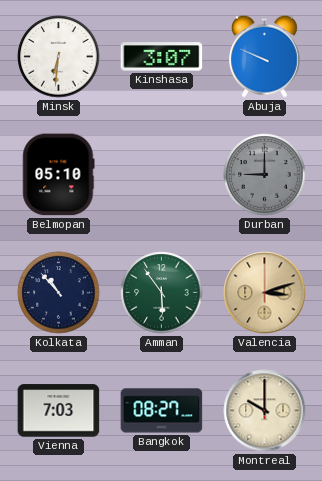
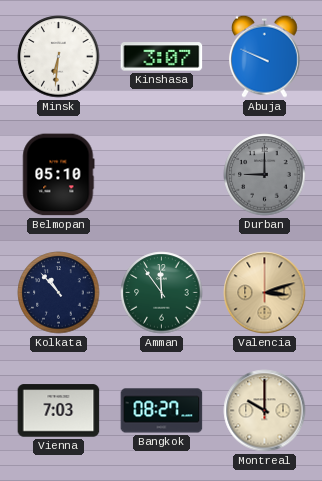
Amman: 5:54 -> 11:54 (162, 293)
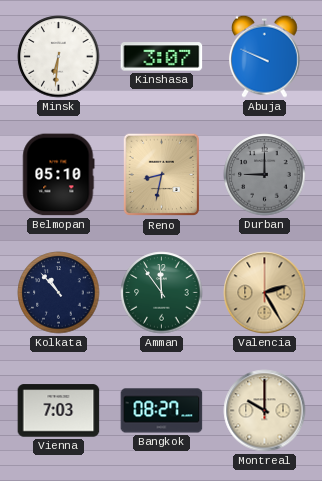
Reno: none -> 8:32 (162, 175)
Valencia: 3:12 -> 2:25 (265, 293)
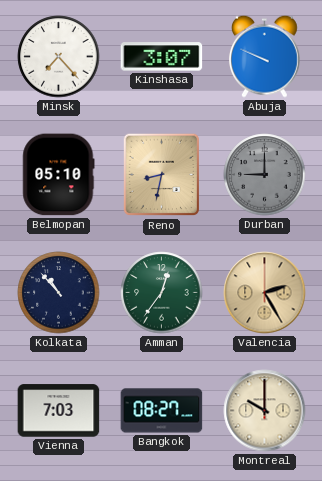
Minsk: 6:31 -> 7:23 (59, 57)
Amman: 11:54 -> 12:36 (162, 293)
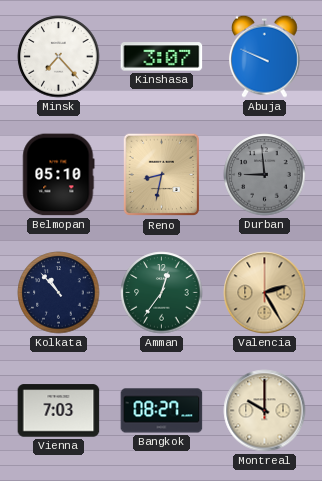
Durban: 9:00 -> 8:59 (265, 175)
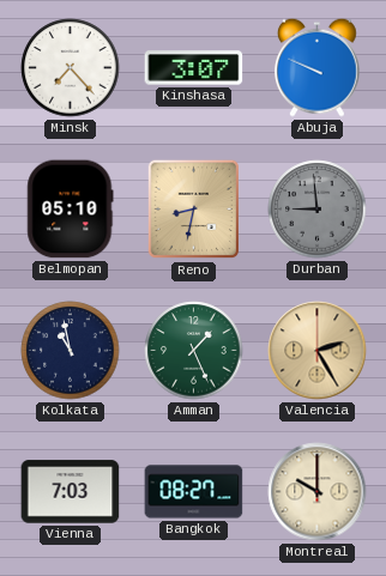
Kolkata: 10:53 -> 10:58 (71, 351)
Amman: 12:36 -> 1:26 (194, 351)
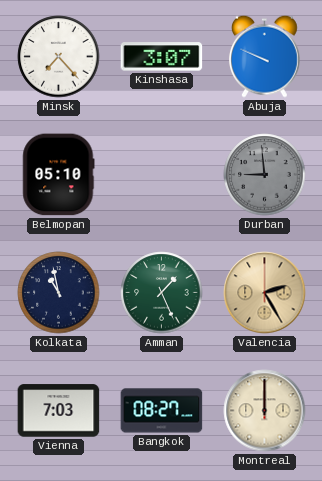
Reno: 8:32 -> none (194, 210)
Montreal: 10:00 -> 12:00 (265, 411)
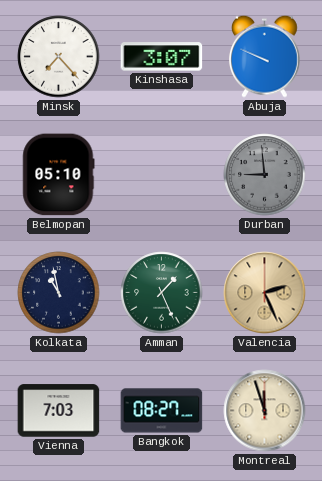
Valencia: 2:25 -> 2:26 (265, 293)
Montreal: 12:00 -> 11:57 (265, 411)
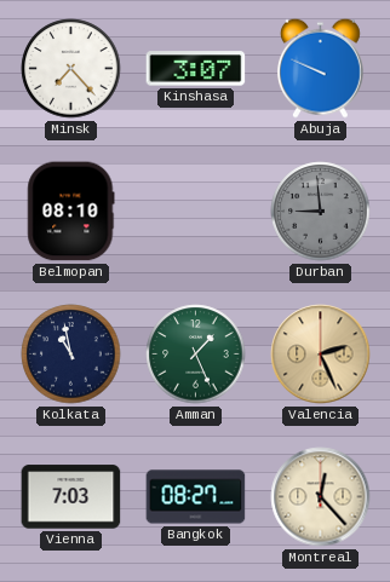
Belmopan: 05:10 -> 08:10 (71, 212)
Montreal: 11:57 -> 12:23 (321, 497)
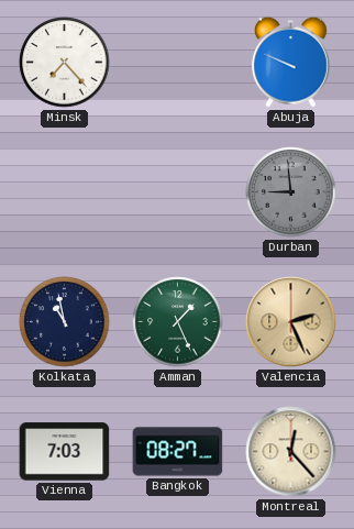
Kinshasa: 3:07 -> none (196, 69)
Belmopan: 08:10 -> none (71, 212)
